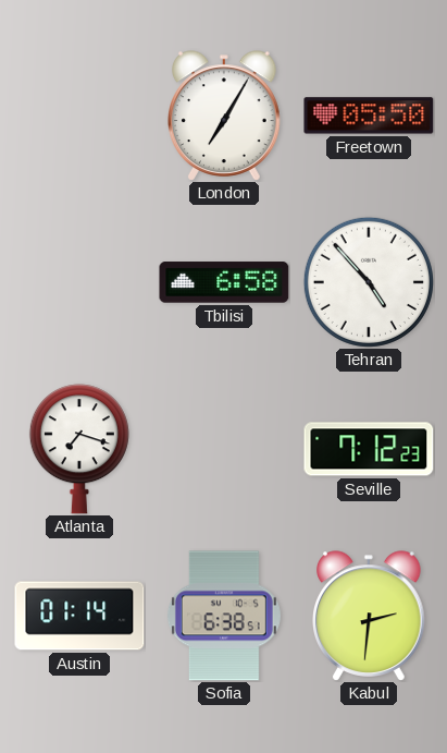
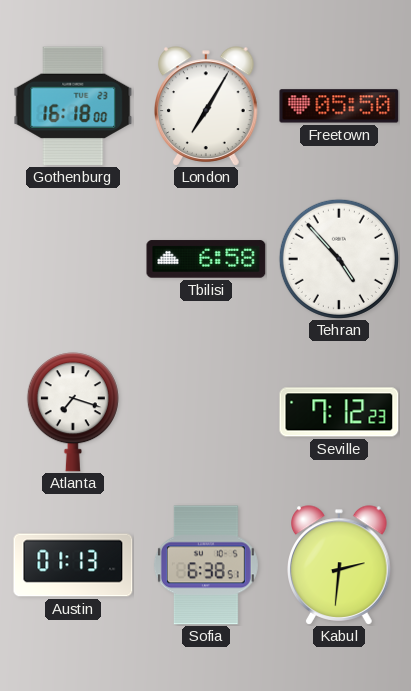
Gothenburg: none -> 16:18 (73, 106)
Austin: 01:14 -> 01:13 (73, 565)
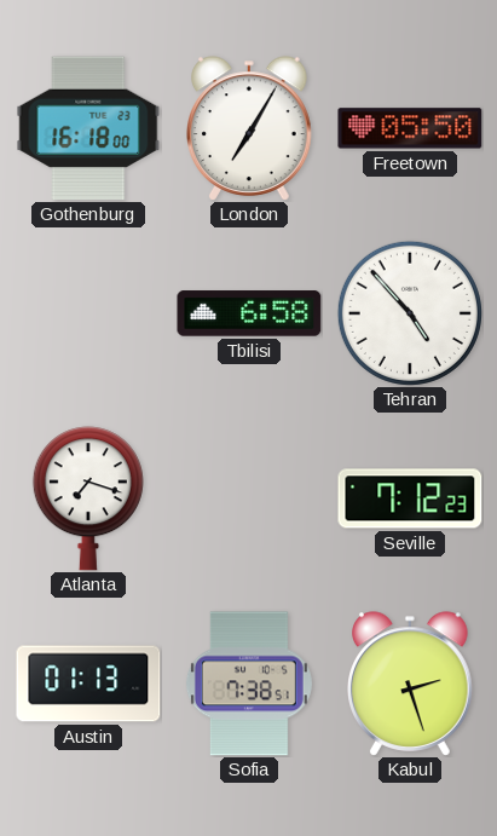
Sofia: 6:38 -> 7:38 (249, 684)
Kabul: 2:31 -> 2:27 (411, 684)
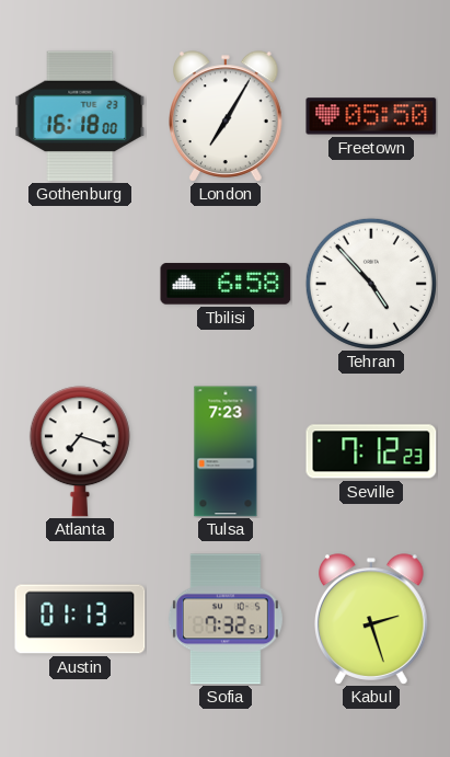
Tulsa: none -> 7:23 (226, 451)
Sofia: 7:38 -> 7:32 (226, 619)
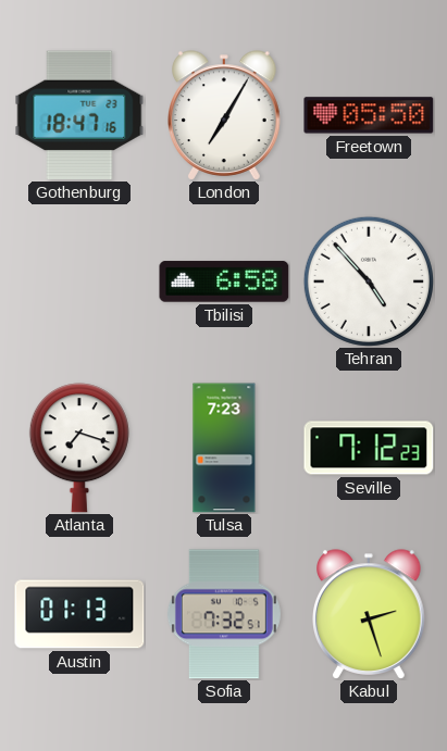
Gothenburg: 16:18 -> 18:47 (79, 115)
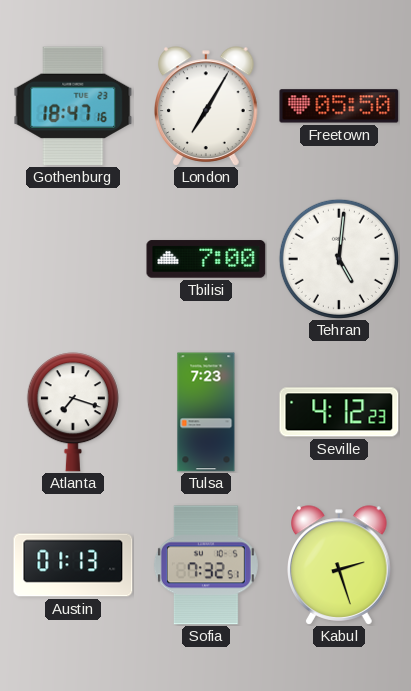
Tbilisi: 6:58 -> 7:00 (206, 259)
Tehran: 4:53 -> 5:01 (339, 259)
Seville: 7:12 -> 4:12 (339, 412)
